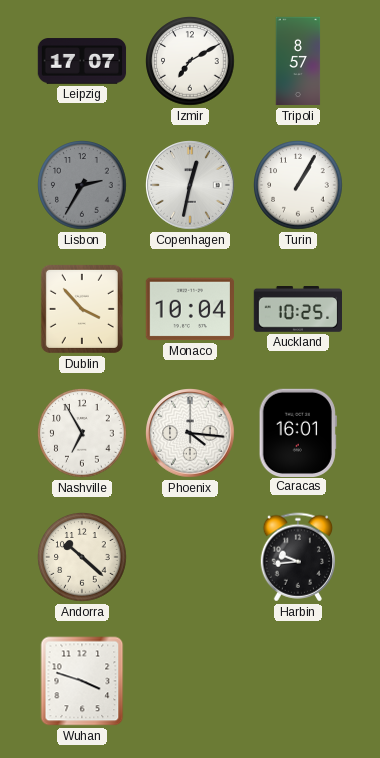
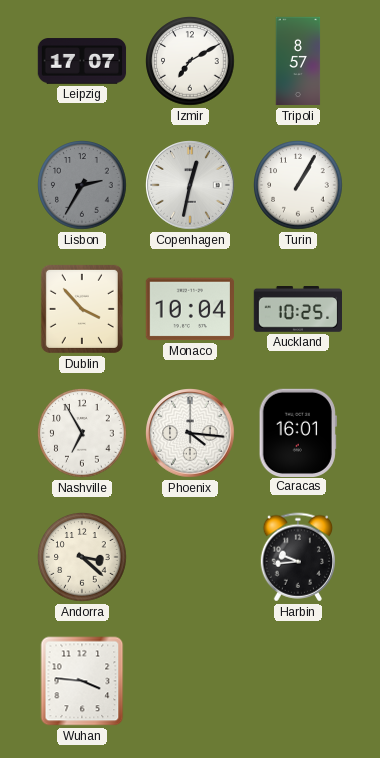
Andorra: 10:22 -> 3:22 (82, 557)
Wuhan: 3:48 -> 3:46 (82, 681)
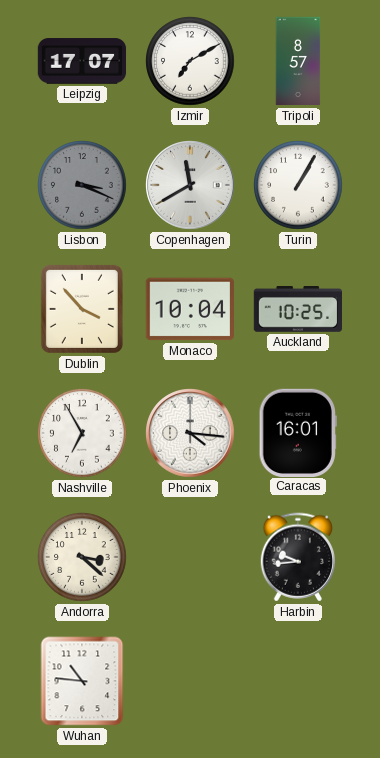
Lisbon: 2:35 -> 3:19 (82, 185)
Copenhagen: 12:32 -> 11:40 (190, 185)
Wuhan: 3:46 -> 10:46 (82, 681)
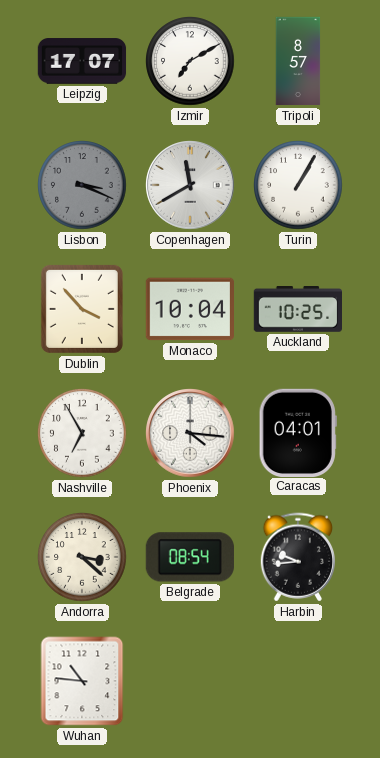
Caracas: 16:01 -> 04:01 (298, 432)
Belgrade: none -> 08:54 (190, 557)
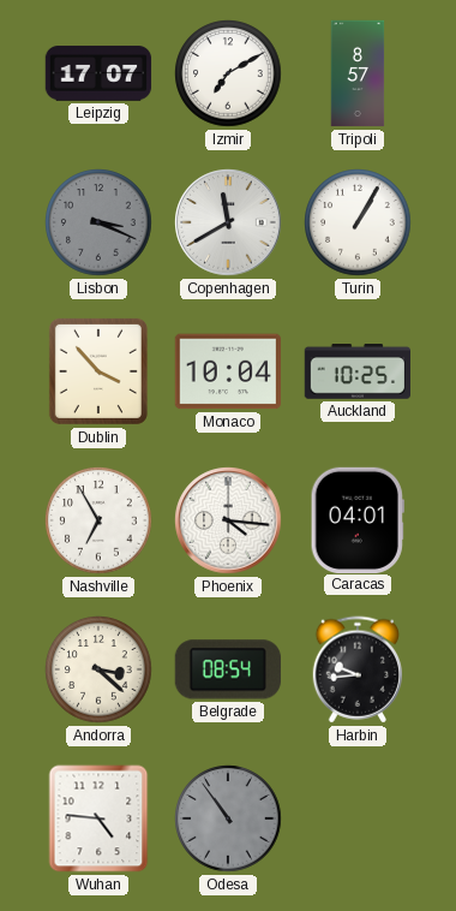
Wuhan: 10:46 -> 4:46 (98, 818)
Odesa: none -> 10:54 (228, 818)
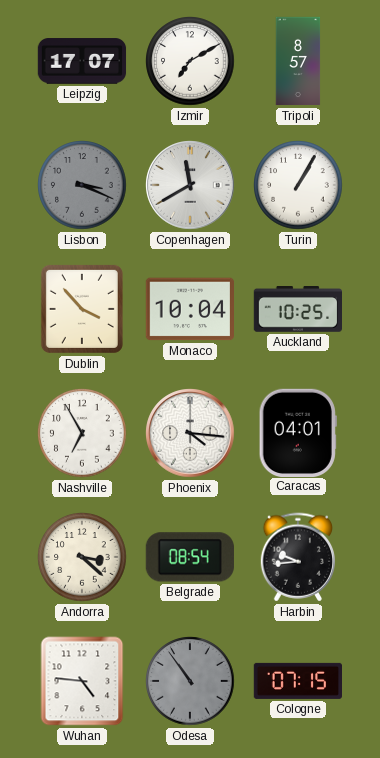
Cologne: none -> 07:15 (297, 681)
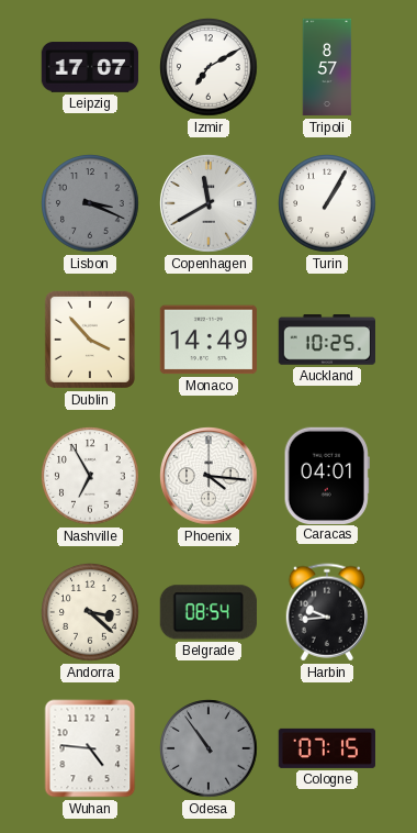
Monaco: 10:04 -> 14:49 (207, 340)
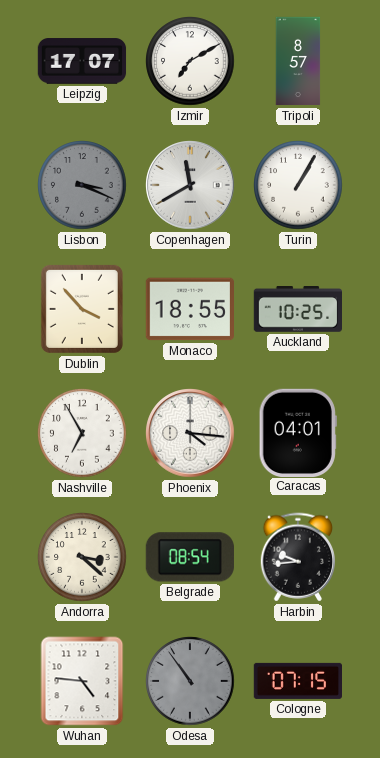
Monaco: 14:49 -> 18:55 (189, 309)
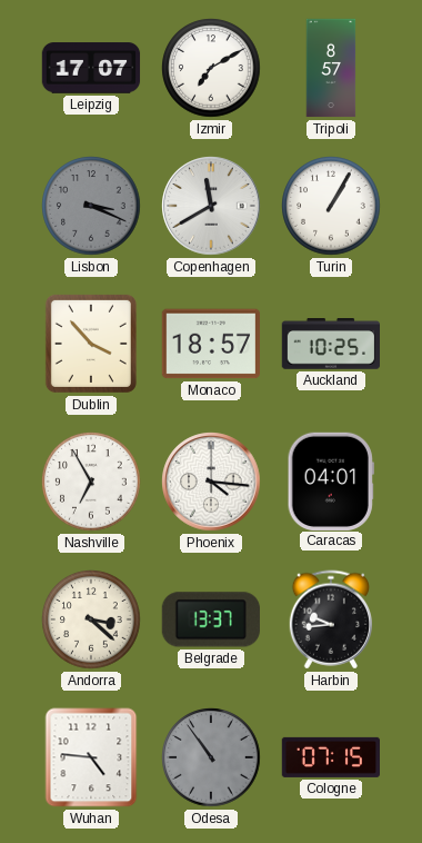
Monaco: 18:55 -> 18:57 (210, 344)
Belgrade: 08:54 -> 13:37 (211, 619)
